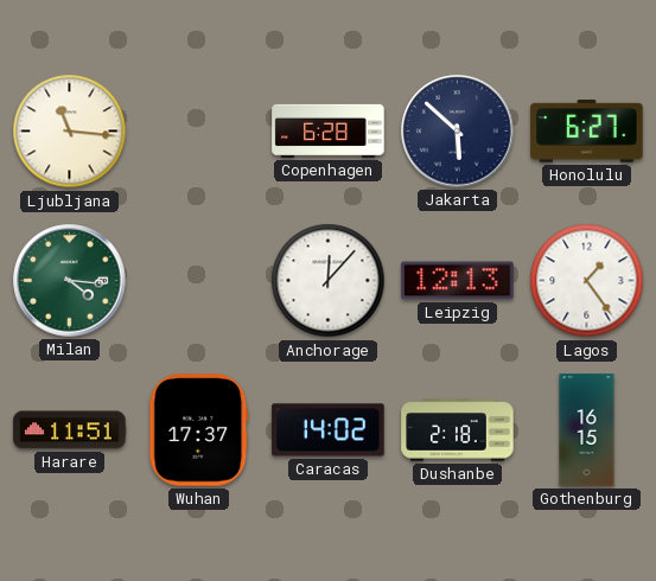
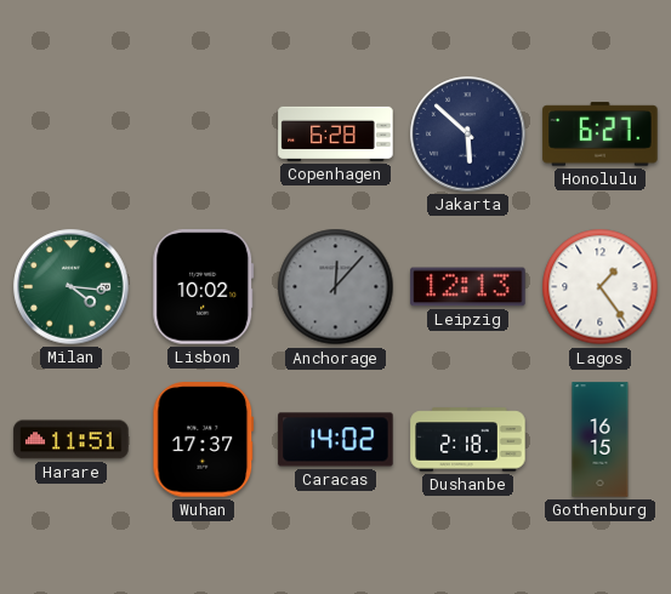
Ljubljana: 11:16 -> none (70, 132)
Lisbon: none -> 10:02 (204, 287)
Anchorage dial: white -> grey (336, 287)
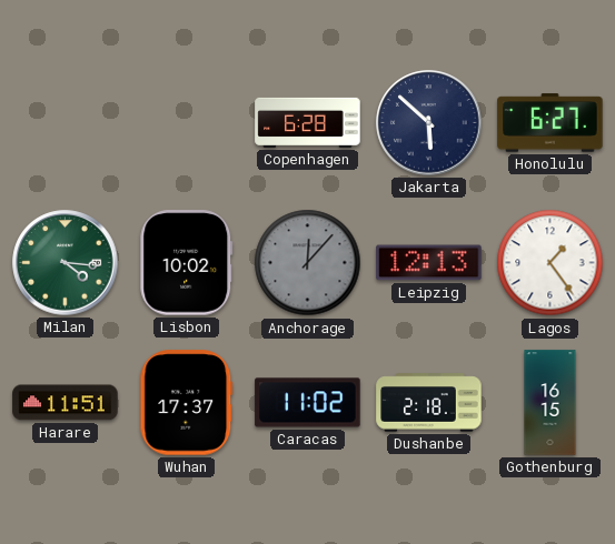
Caracas: 14:02 -> 11:02 (308, 403)
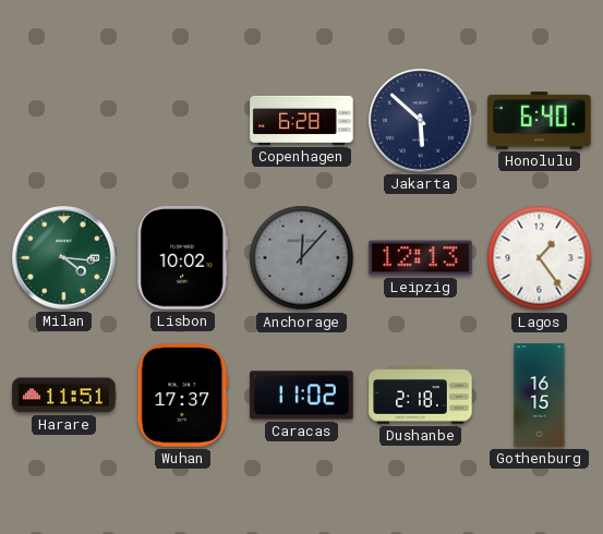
Honolulu: 6:27 -> 6:40 (540, 121)
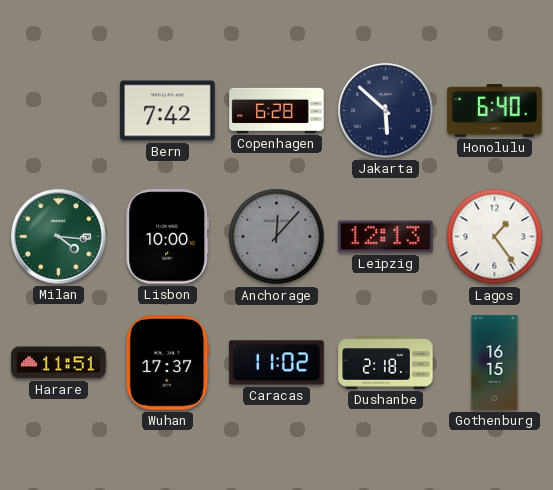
Bern: none -> 7:42 (168, 111)
Lisbon: 10:02 -> 10:00 (168, 237)
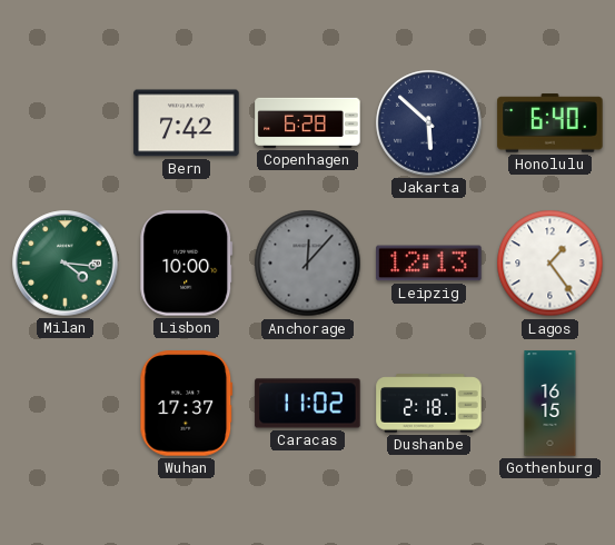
Harare: 11:51 -> none (59, 363)
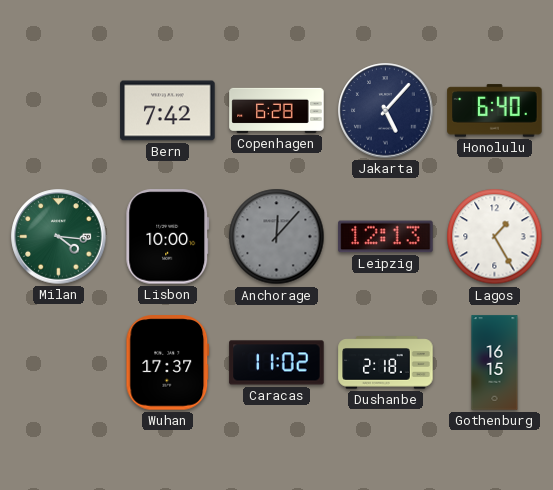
Jakarta: 5:52 -> 5:07 (386, 111)
Lagos: 1:24 -> 1:25 (495, 237)
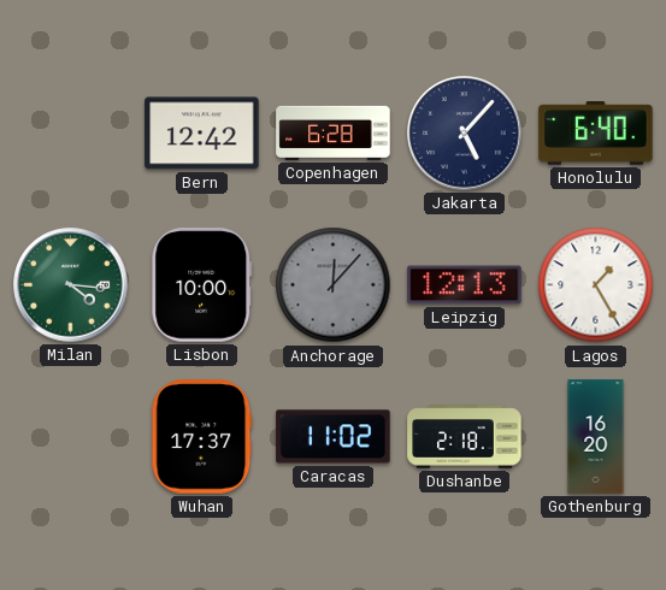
Bern: 7:42 -> 12:42 (202, 134)
Gothenburg: 16:15 -> 16:20 (596, 437)
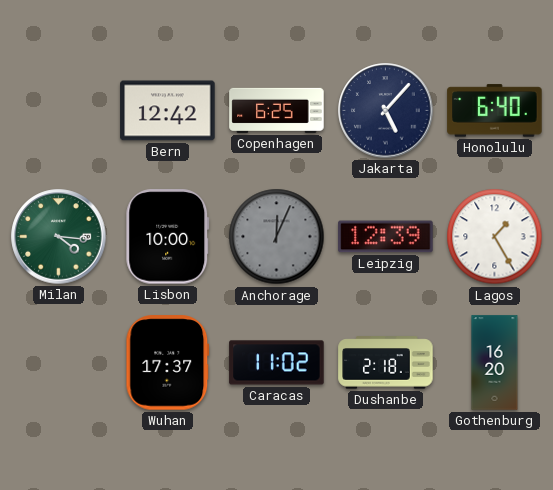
Copenhagen: 6:28 -> 6:25 (277, 110)
Anchorage: 12:07 -> 12:04 (277, 237)
Leipzig: 12:13 -> 12:39 (386, 237)
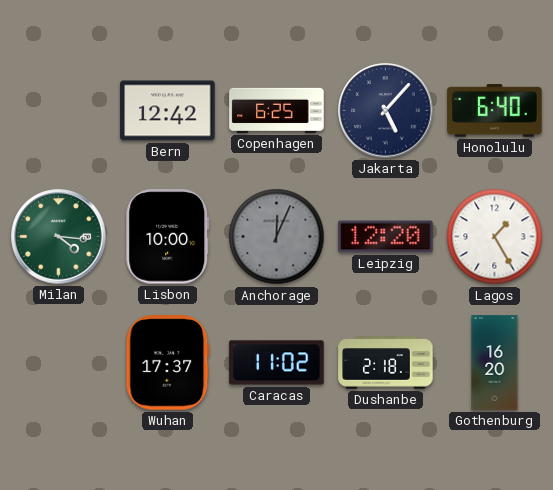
Leipzig: 12:39 -> 12:20 (386, 237)
